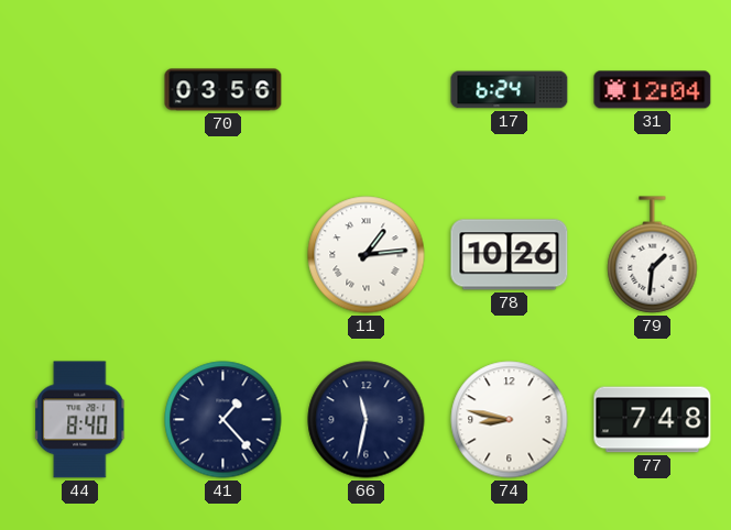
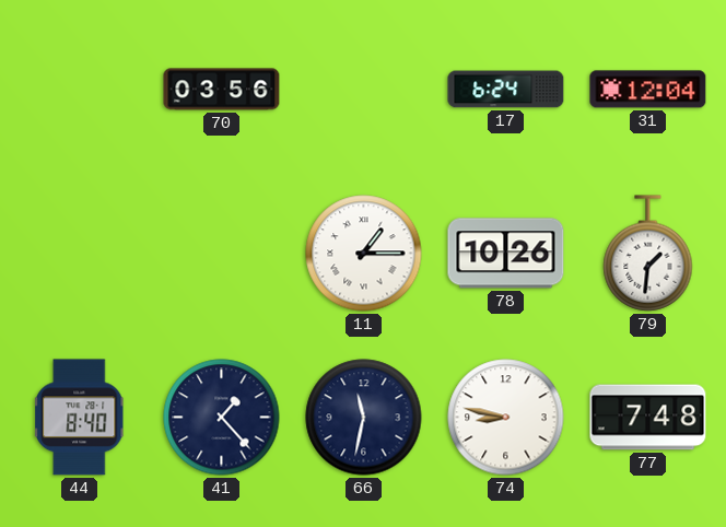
11: 1:14 -> 1:15 (364, 254)
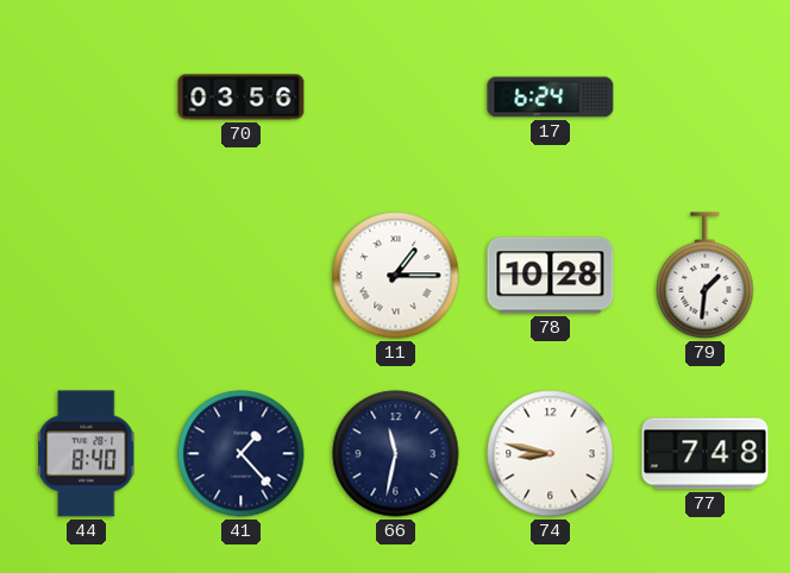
31: 12:04 -> none (648, 90)
78: 10:26 -> 10:28 (551, 276)
